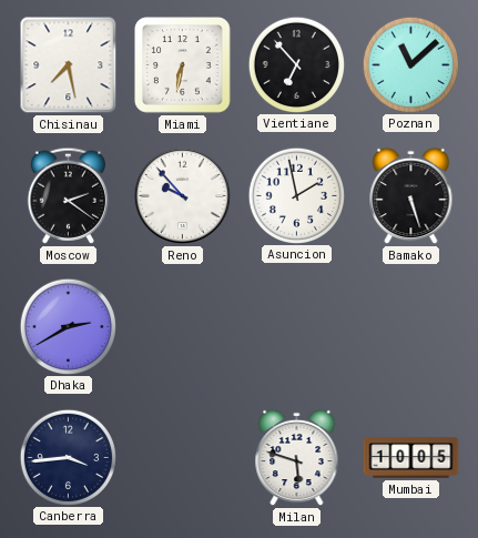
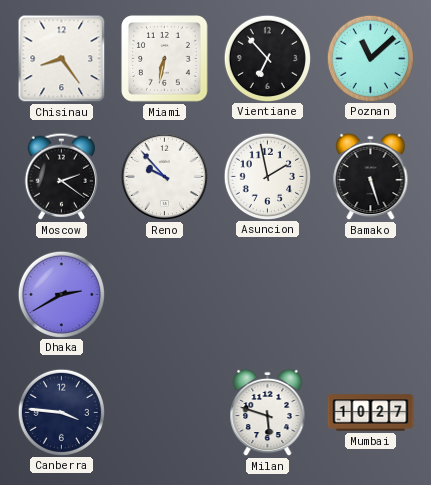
Chisinau: 7:28 -> 8:24 (62, 59)
Canberra: 3:44 -> 3:46 (61, 412)
Mumbai: 10:05 -> 10:27 (371, 413)
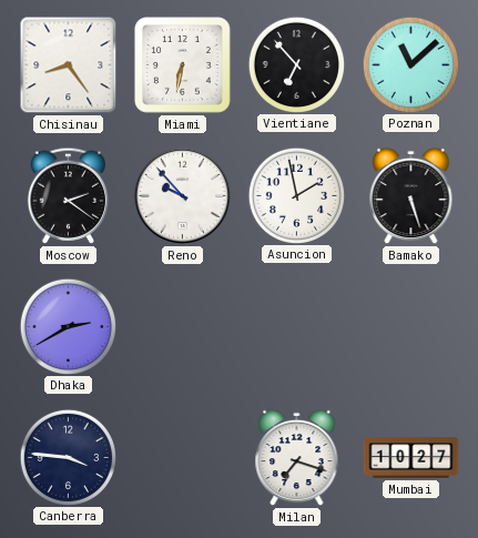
Milan: 5:48 -> 7:18 (297, 458)
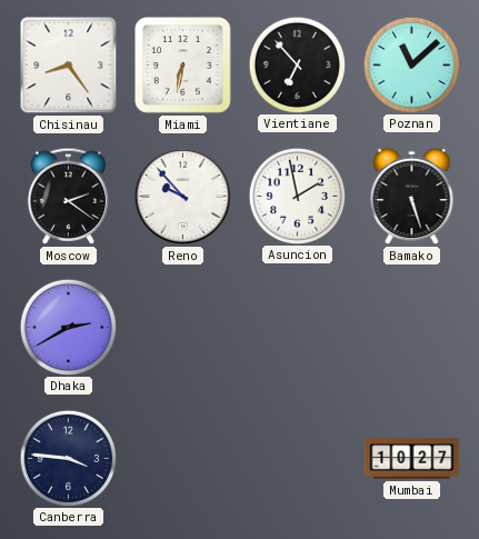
Milan: 7:18 -> none (297, 458)
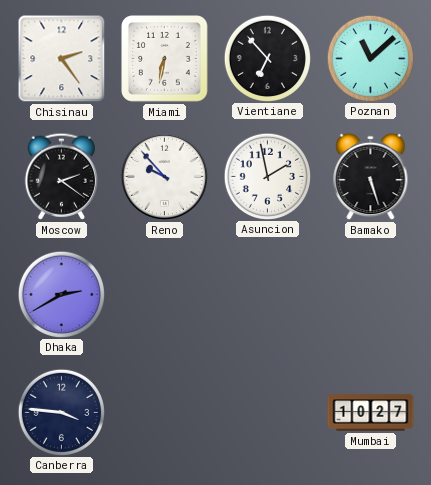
Chisinau: 8:24 -> 2:24 (62, 59)
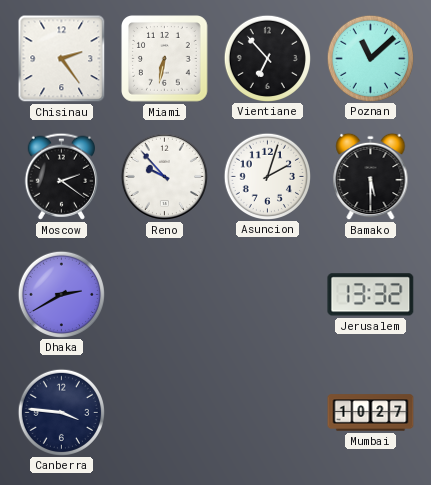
Asuncion: 1:58 -> 2:03 (267, 176)
Bamako: 5:27 -> 5:30 (371, 177)
Jerusalem: none -> 13:32 (371, 295)
